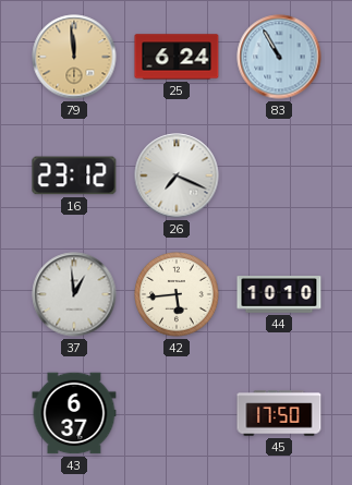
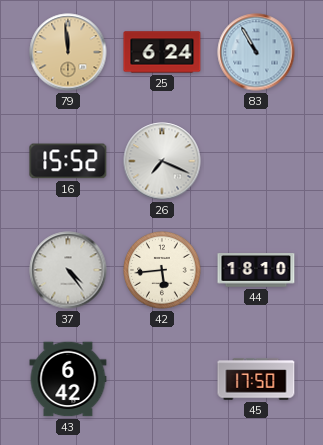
16: 23:12 -> 15:52 (68, 161)
37: 12:59 -> 4:24 (68, 270)
44: 10:10 -> 18:10 (256, 270)
43: 6:37 -> 6:42 (68, 379)
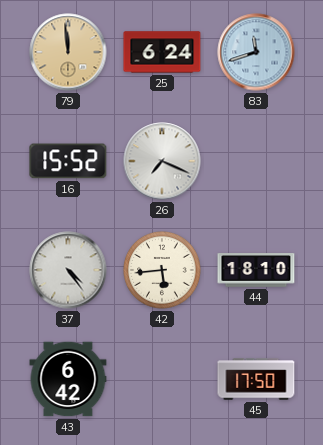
83: 10:55 -> 11:42 (256, 52)
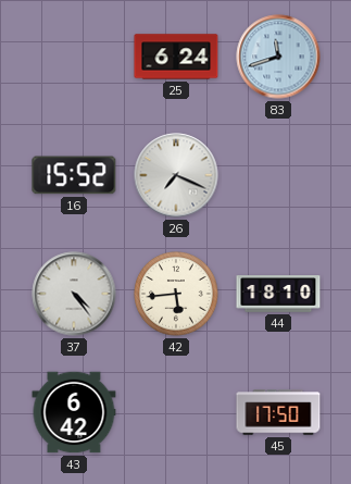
79: 11:59 -> none (68, 52)
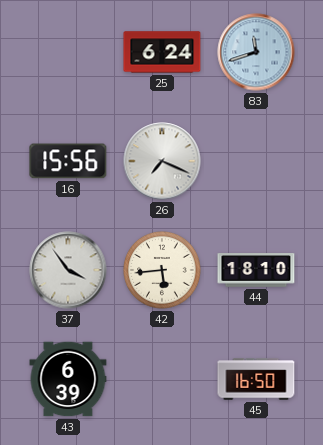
16: 15:52 -> 15:56 (68, 161)
37: 4:24 -> 3:54 (68, 270)
43: 6:42 -> 6:39 (68, 379)
45: 17:50 -> 16:50 (256, 379)
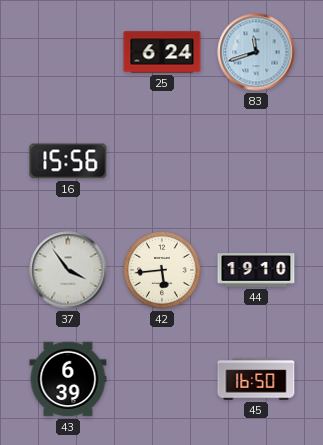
26: 7:19 -> none (162, 161)
44: 18:10 -> 19:10 (256, 270)
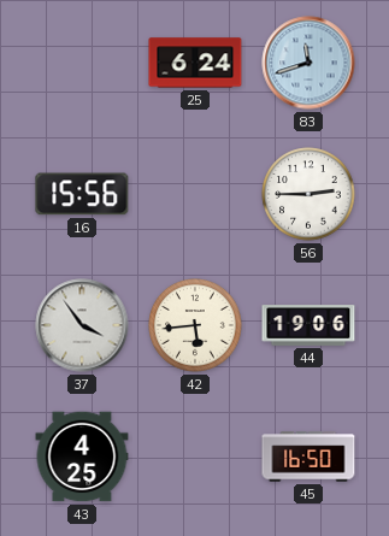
56: none -> 2:45 (308, 194)
44: 19:10 -> 19:06 (308, 325)
43: 6:39 -> 4:25 (82, 457)
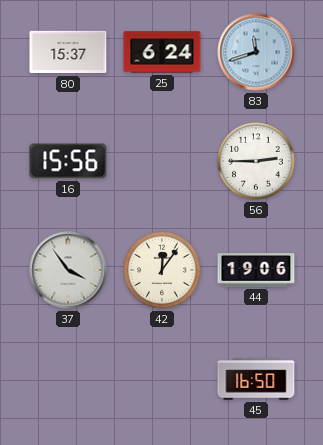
80: none -> 15:37 (68, 52)
42: 5:44 -> 12:06 (162, 270)
43: 4:25 -> none (82, 457)
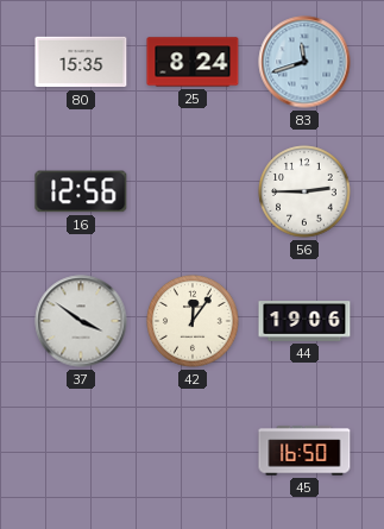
80: 15:37 -> 15:35 (81, 62)
25: 6:24 -> 8:24 (193, 62)
16: 15:56 -> 12:56 (81, 191)
37: 3:54 -> 3:51 (81, 321)
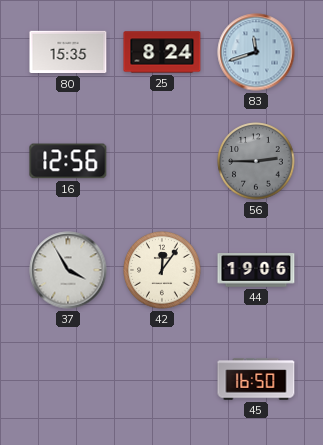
56 dial: white -> grey (256, 161)
37: 3:51 -> 3:55 (68, 270)
